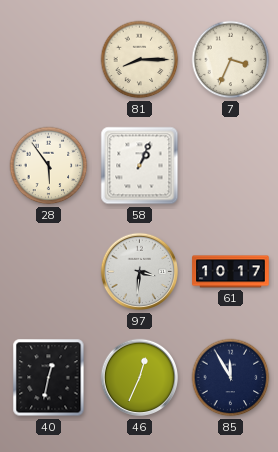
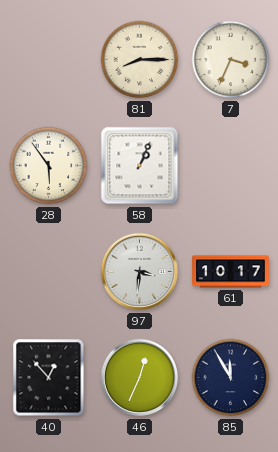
40: 12:32 -> 12:53 (49, 378)
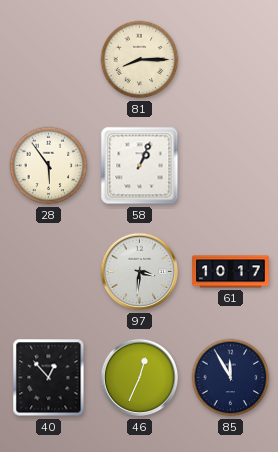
7: 3:34 -> none (231, 60)
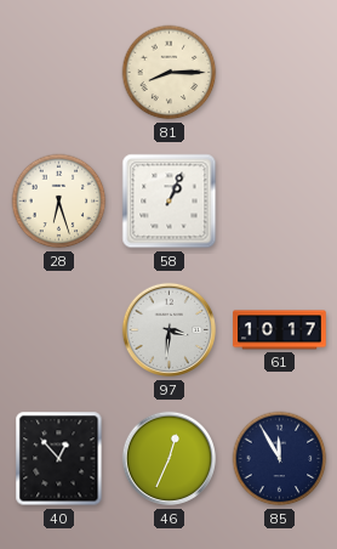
28: 5:54 -> 6:27 (59, 202)
